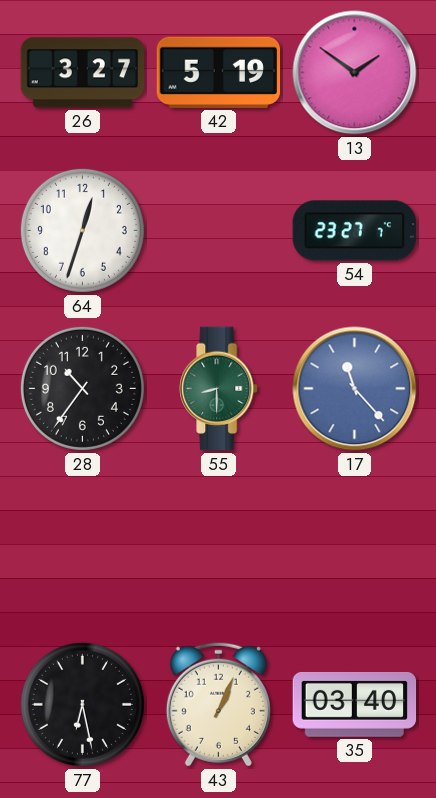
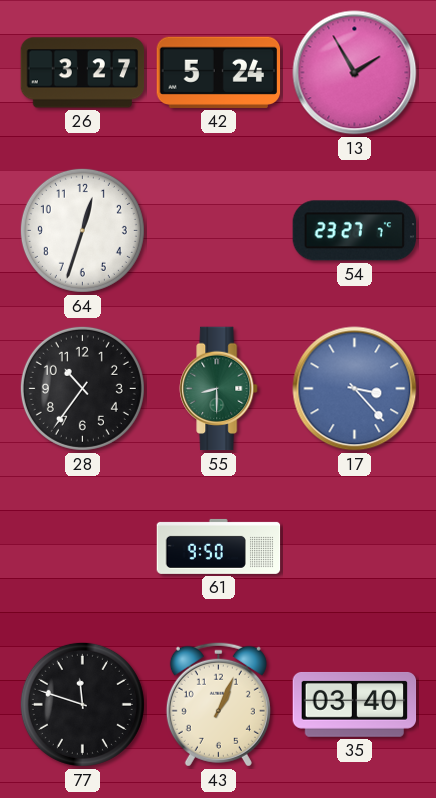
42: 5:19 -> 5:24 (219, 72)
13: 1:51 -> 1:55 (355, 73)
17: 11:23 -> 3:23 (355, 389)
61: none -> 9:50 (219, 546)
77: 6:28 -> 11:48 (82, 704)
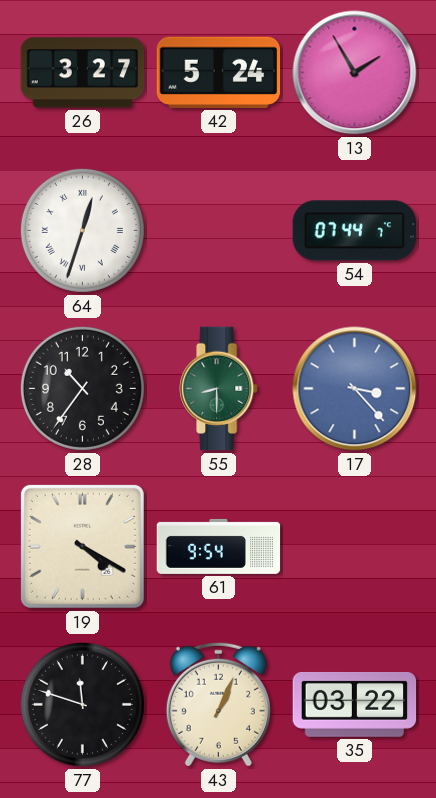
64 numerals: Arabic -> Roman (82, 230)
54: 23:27 -> 07:44 (354, 231)
19: none -> 4:20 (82, 546)
61: 9:50 -> 9:54 (219, 546)
35: 03:40 -> 03:22 (355, 704)
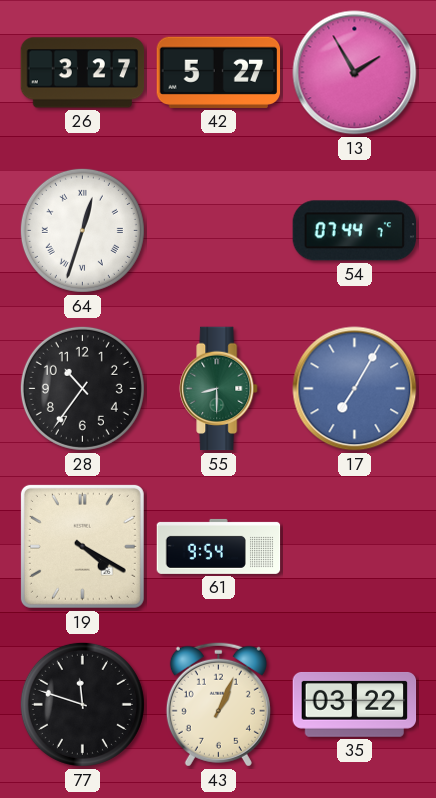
42: 5:24 -> 5:27 (219, 72)
17: 3:23 -> 7:05 (355, 389)
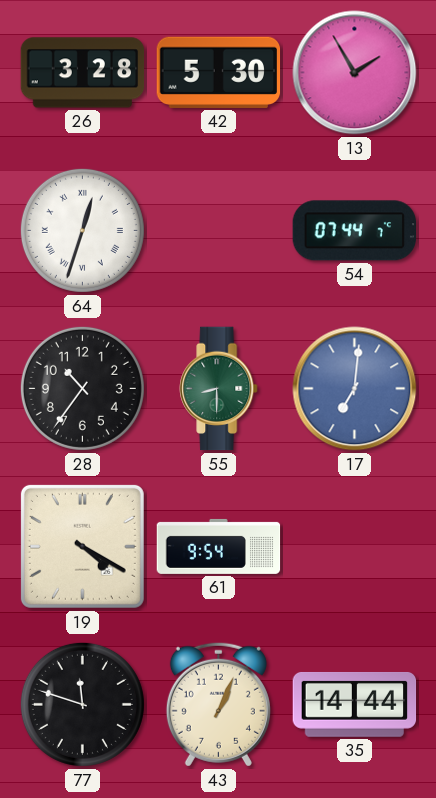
26: 3:27 -> 3:28 (83, 73)
42: 5:27 -> 5:30 (219, 72)
17: 7:05 -> 7:01 (355, 389)
35: 03:22 -> 14:44 (355, 704)
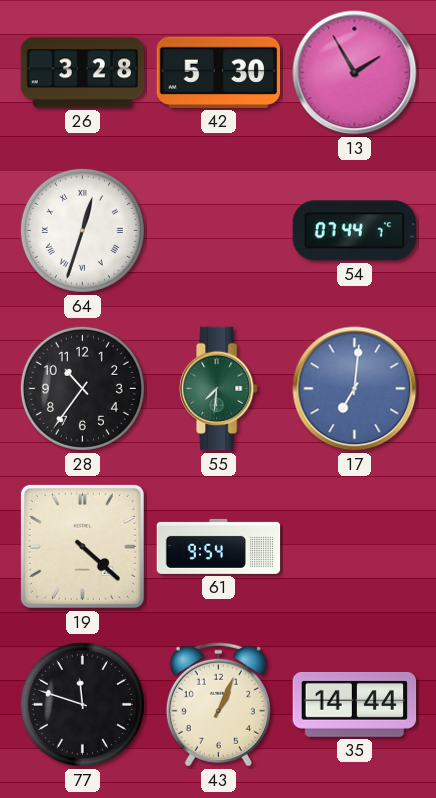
55: 8:30 -> 7:31 (219, 389)
19: 4:20 -> 4:22 (82, 546)
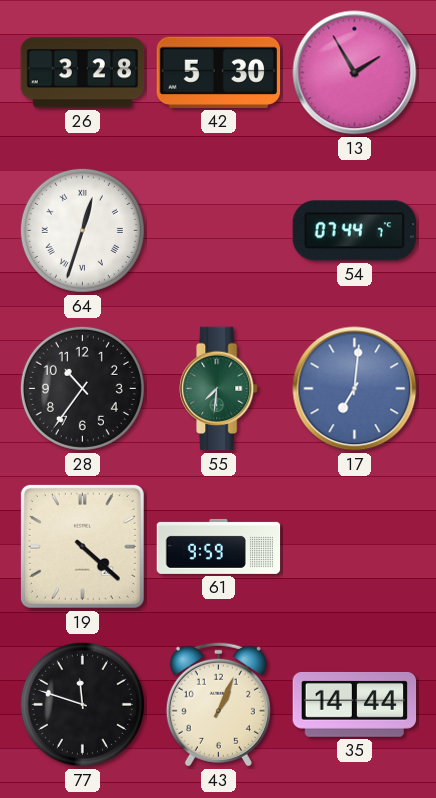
61: 9:54 -> 9:59 (219, 546)
